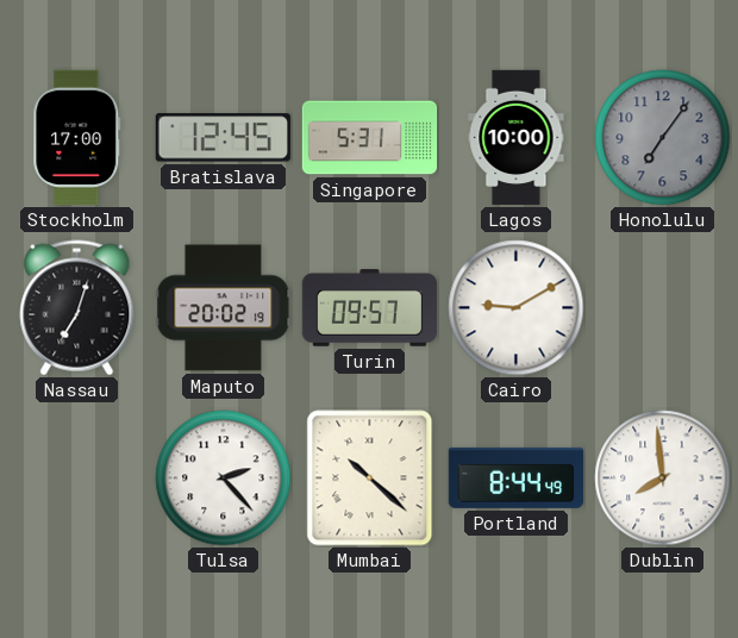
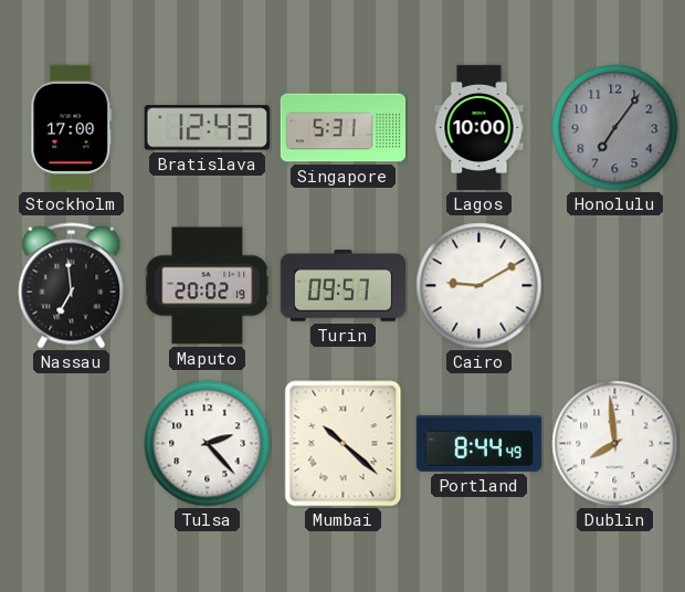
Bratislava: 12:45 -> 12:43 (207, 128)
Nassau: 7:03 -> 6:59 (72, 286)
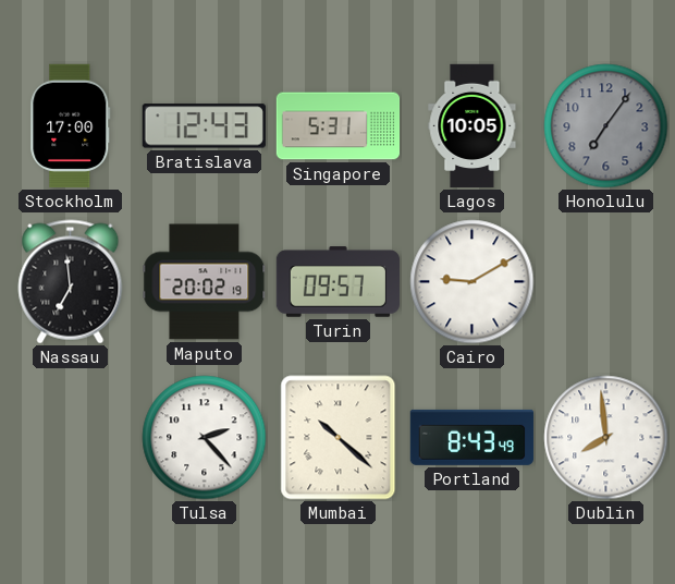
Lagos: 10:00 -> 10:05 (472, 126)
Portland: 8:44 -> 8:43 (471, 437)
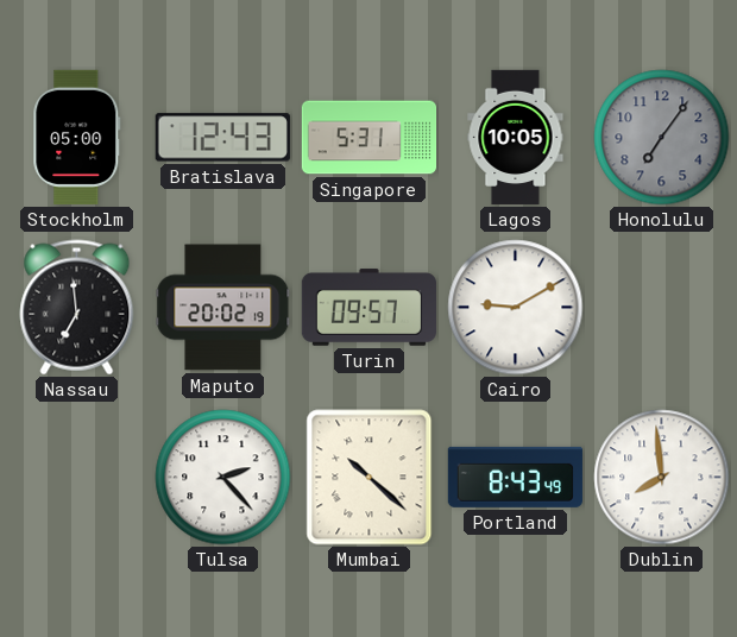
Stockholm: 17:00 -> 05:00 (77, 137)
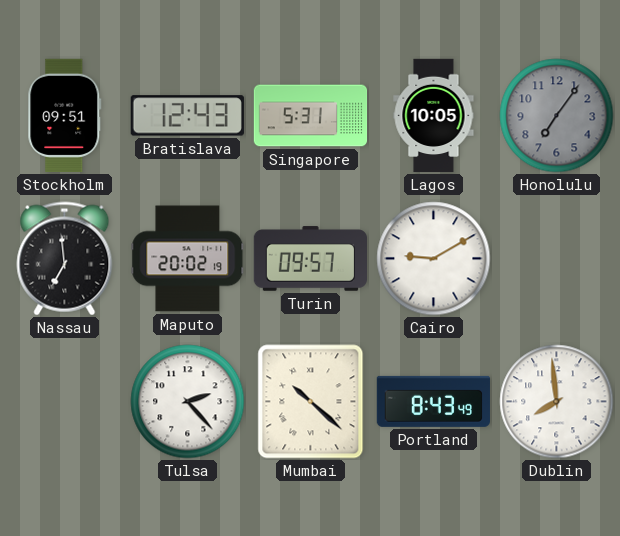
Stockholm: 05:00 -> 09:51 (65, 115)
